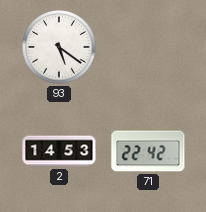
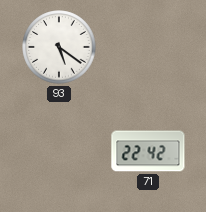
2: 14:53 -> none (59, 151)
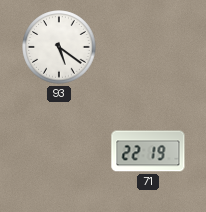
71: 22:42 -> 22:19 (148, 151)
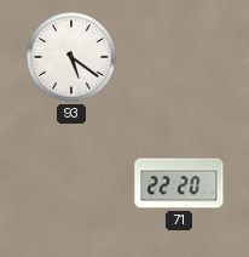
71: 22:19 -> 22:20 (179, 183)
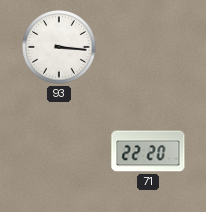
93: 5:21 -> 3:16 (59, 47)
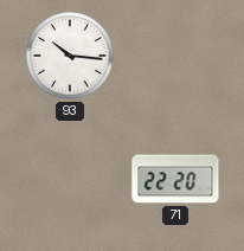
93: 3:16 -> 10:16 (70, 56)
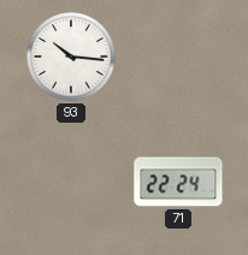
71: 22:20 -> 22:24 (178, 182)
